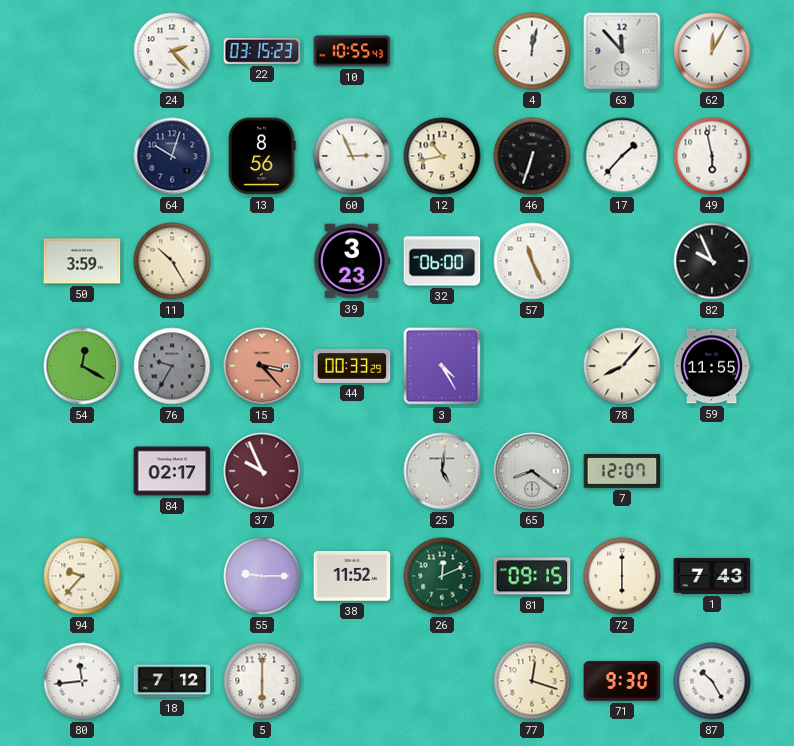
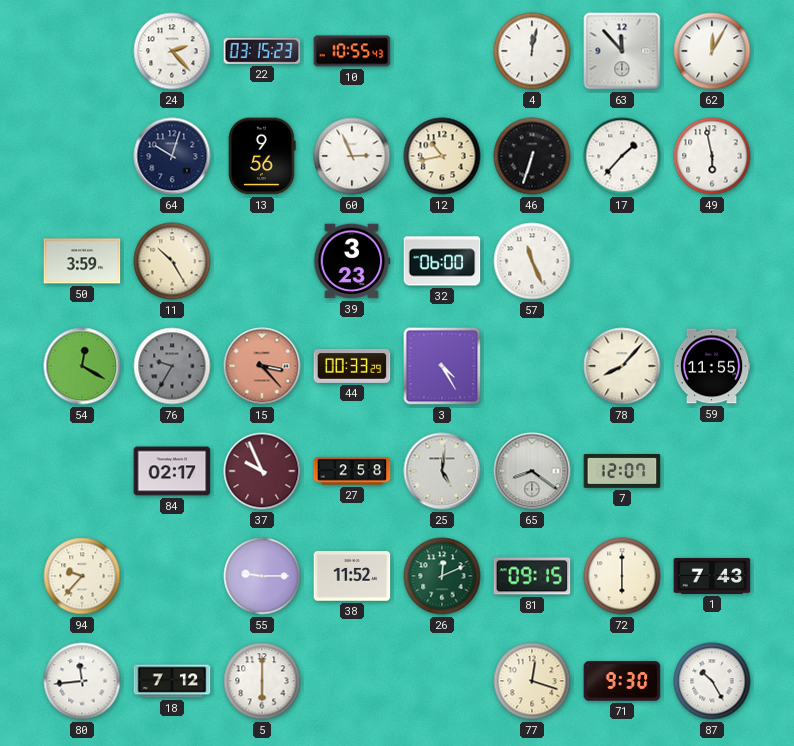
13: 8:56 -> 9:56 (262, 156)
82: 9:56 -> none (712, 261)
27: none -> 2:58 (352, 471)
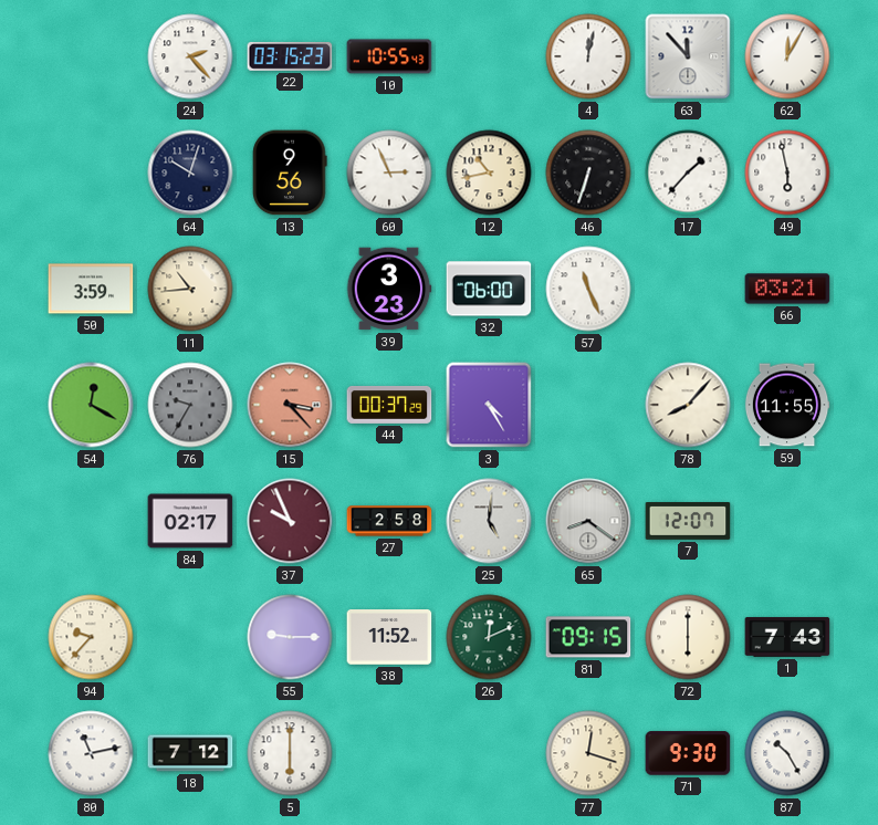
11: 10:25 -> 10:44 (190, 289)
66: none -> 03:21 (787, 289)
44: 00:33 -> 00:37 (389, 405)
80: 11:44 -> 11:13 (91, 753)
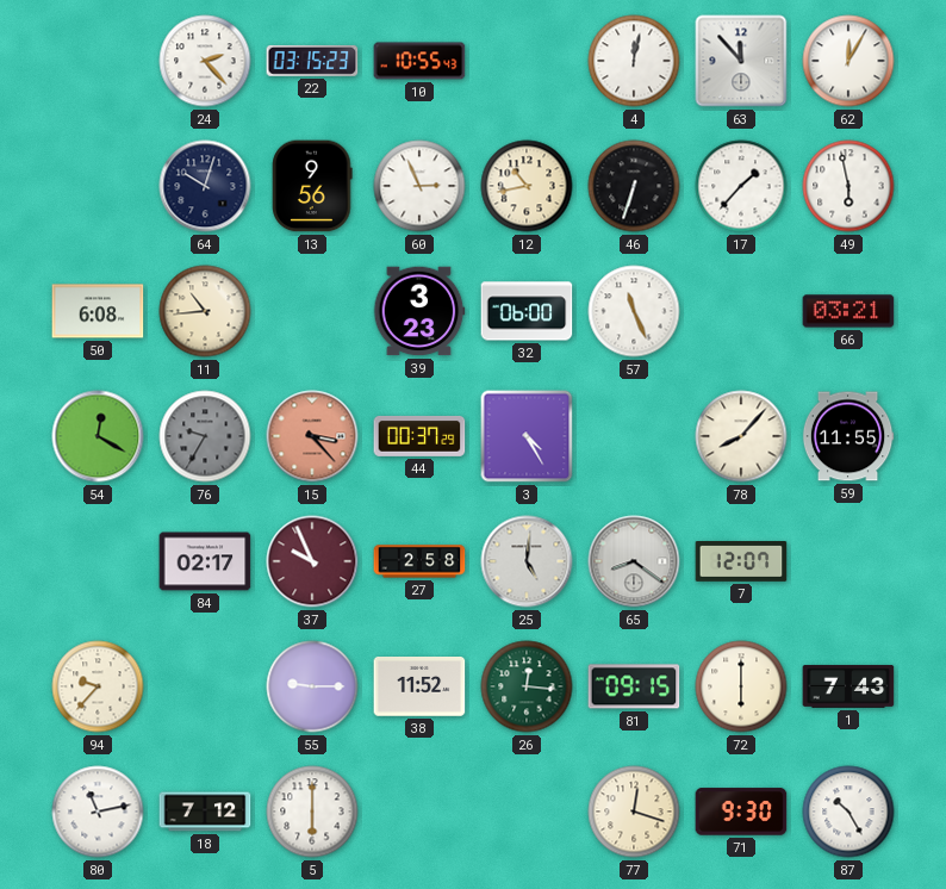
50: 3:59 -> 6:08 (98, 311)
26: 12:11 -> 12:16 (527, 686)
